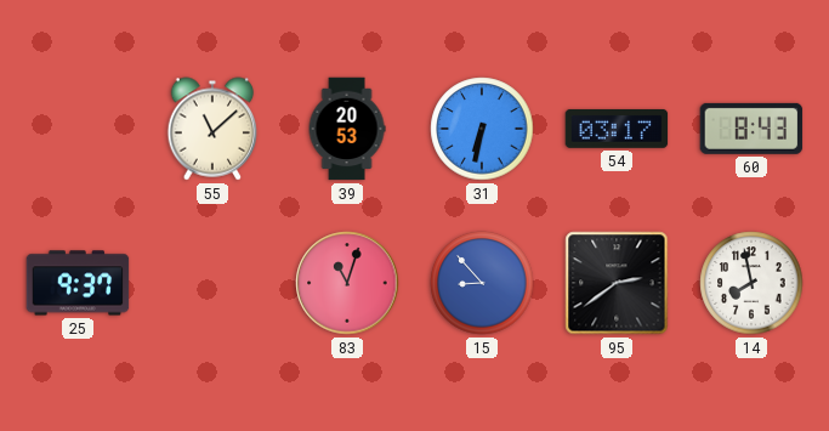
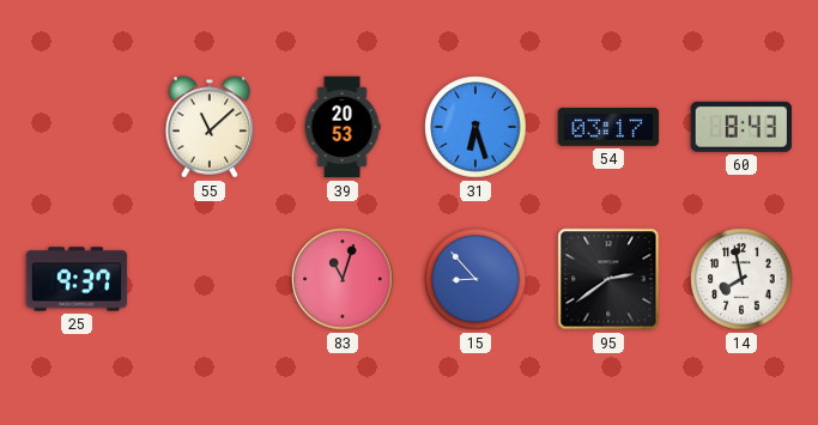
31: 6:32 -> 6:27 (475, 127)
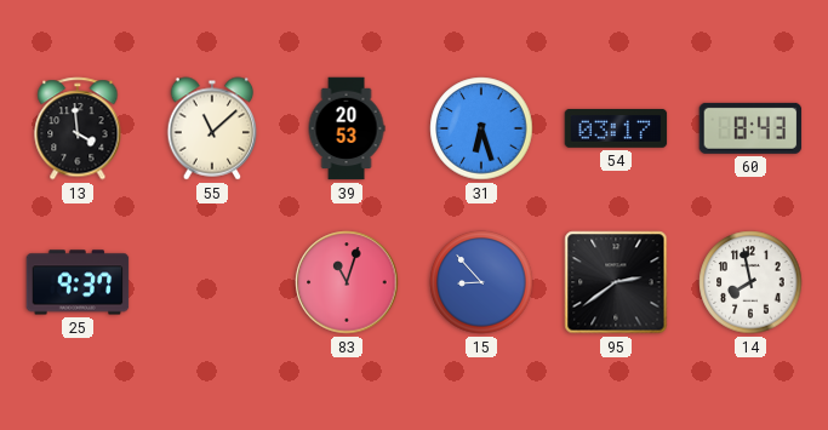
13: none -> 3:59 (78, 128)
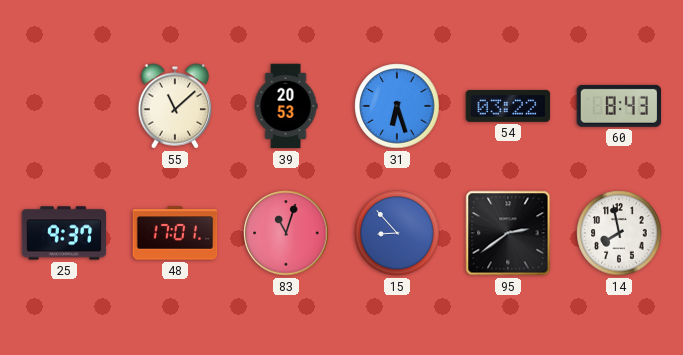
13: 3:59 -> none (78, 128)
54: 03:17 -> 03:22 (508, 106)
48: none -> 17:01 (175, 233)
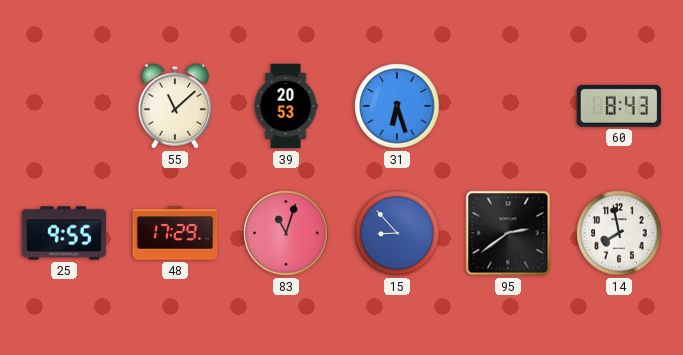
54: 03:22 -> none (508, 106)
25: 9:37 -> 9:55 (64, 233)
48: 17:01 -> 17:29 (175, 233)
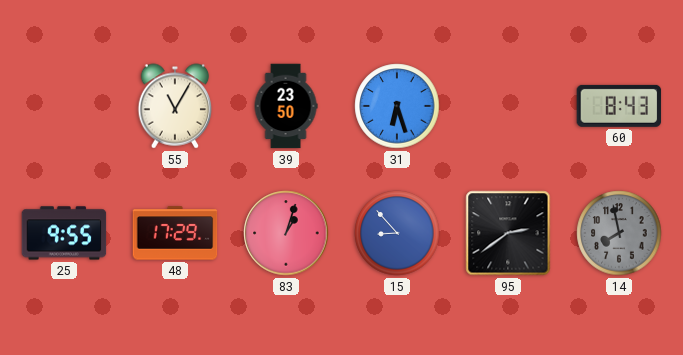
55: 11:08 -> 11:05 (175, 106)
39: 20:53 -> 23:50 (286, 106)
83: 11:03 -> 1:03 (286, 233)
14 dial: white -> grey (619, 233)
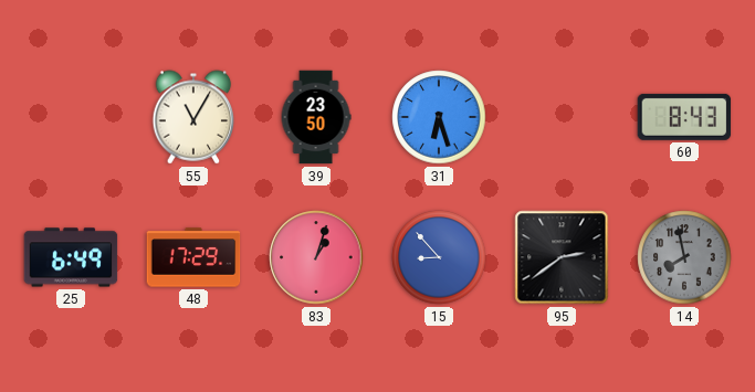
25: 9:55 -> 6:49 (71, 257)
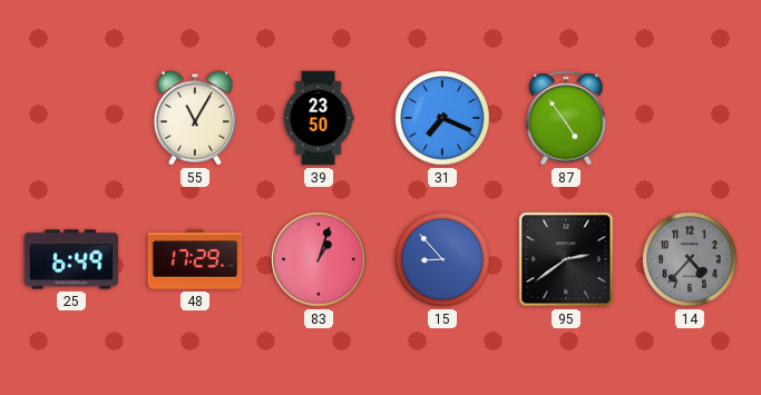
31: 6:27 -> 7:19 (442, 118)
87: none -> 4:54 (566, 118)
60: 8:43 -> none (684, 117)
14: 7:58 -> 4:37 (690, 259)
